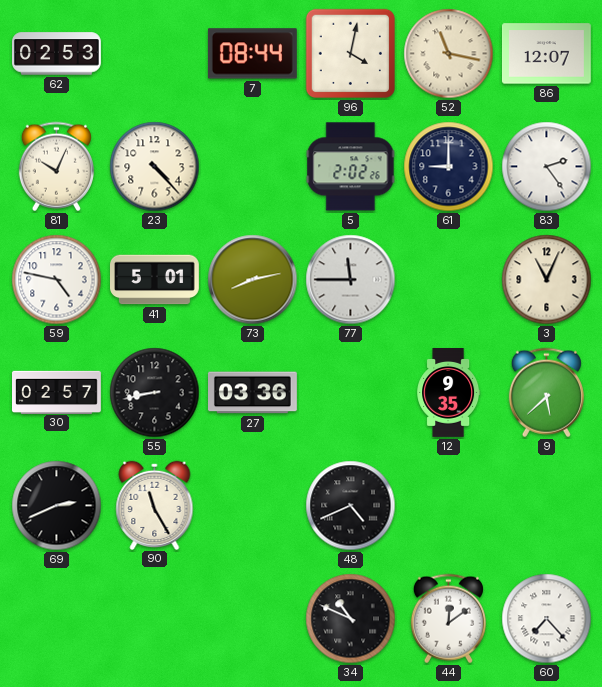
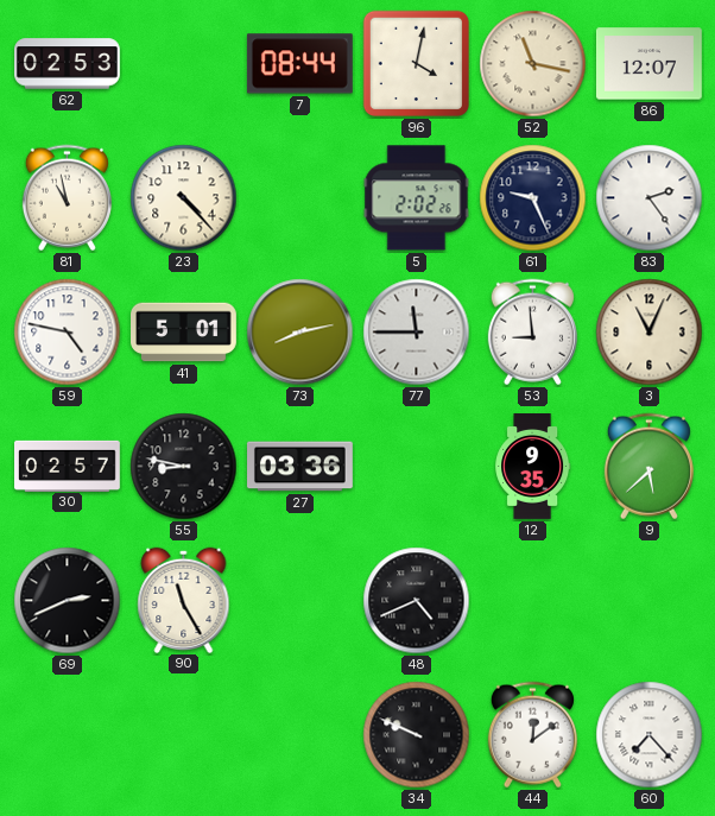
81: 10:04 -> 10:58 (67, 198)
61: 9:00 -> 9:26 (533, 198)
53: none -> 8:59 (532, 333)
55: 8:43 -> 8:47 (184, 467)
34: 10:49 -> 9:49 (417, 735)
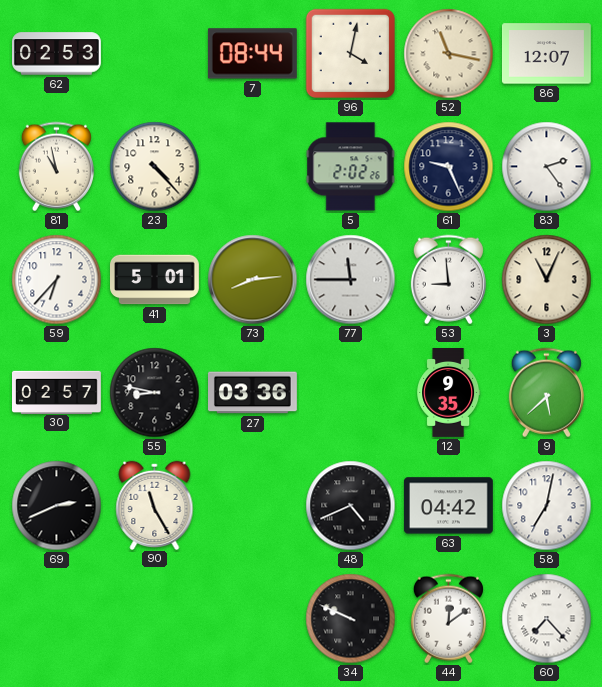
59: 4:47 -> 6:37 (57, 280)
73: 8:13 -> 8:14 (253, 280)
63: none -> 04:42 (448, 506)
58: none -> 7:02 (547, 506)
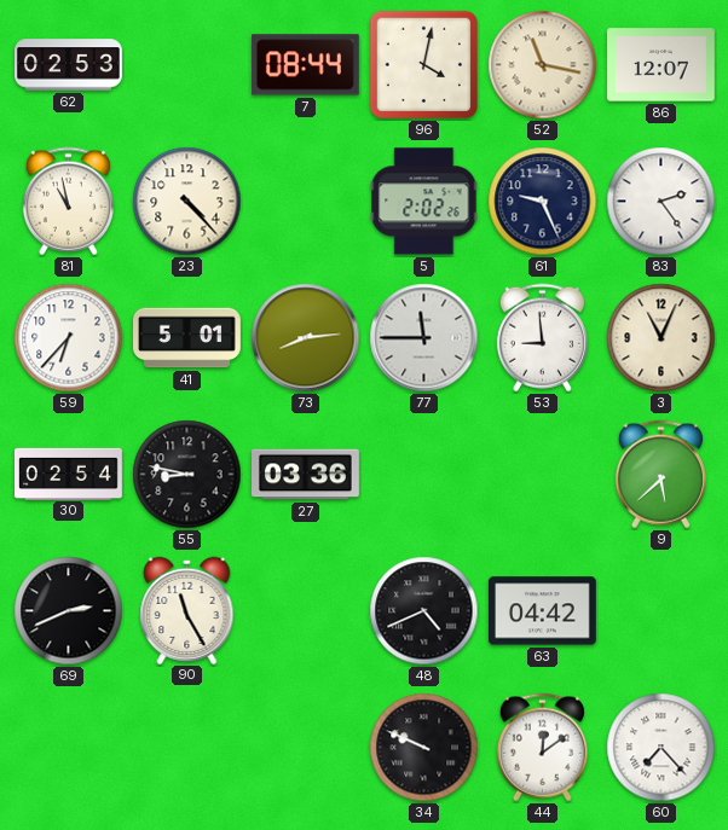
30: 02:57 -> 02:54 (69, 474)
12: 9:35 -> none (449, 393)
58: 7:02 -> none (547, 506)
